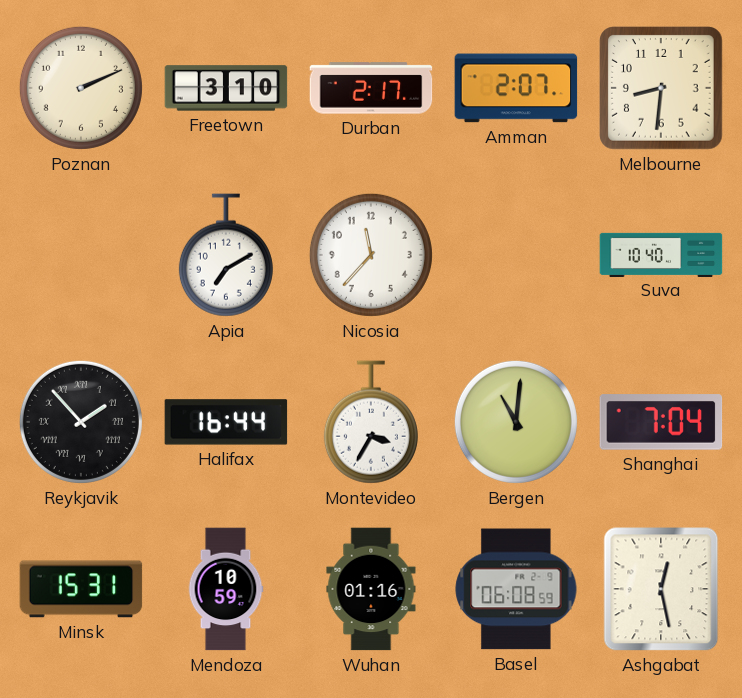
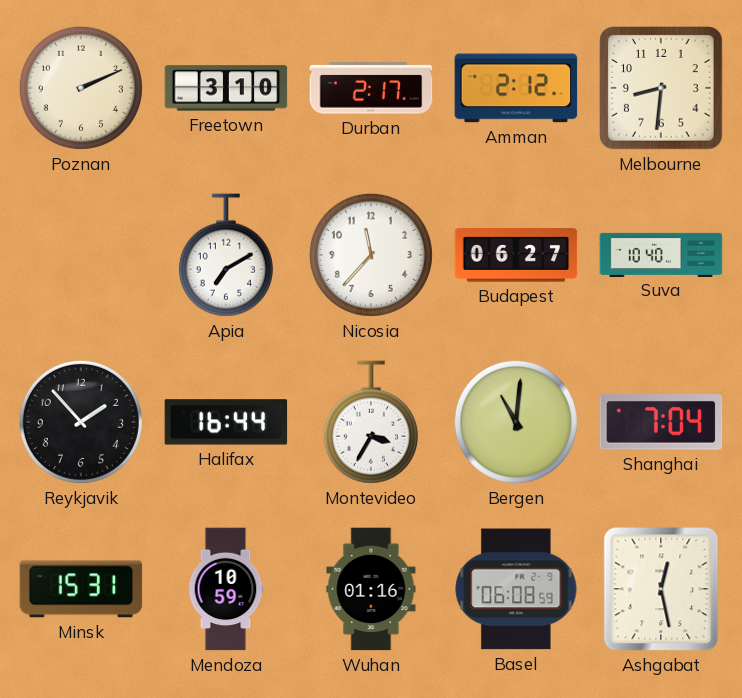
Amman: 2:07 -> 2:12 (516, 88)
Budapest: none -> 06:27 (516, 255)
Reykjavik numerals: Roman -> Arabic (81, 422)
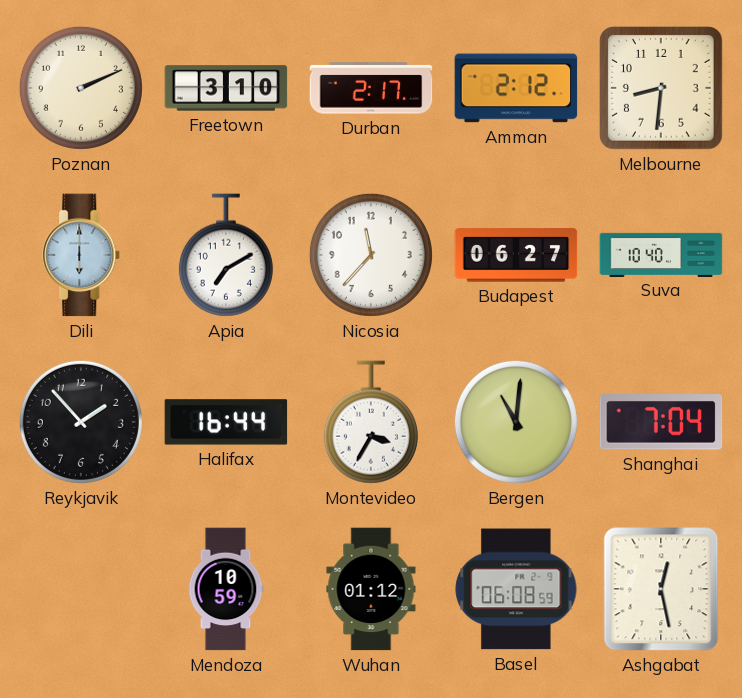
Dili: none -> 6:00 (82, 255)
Minsk: 15:31 -> none (81, 589)
Wuhan: 01:16 -> 01:12 (371, 589)
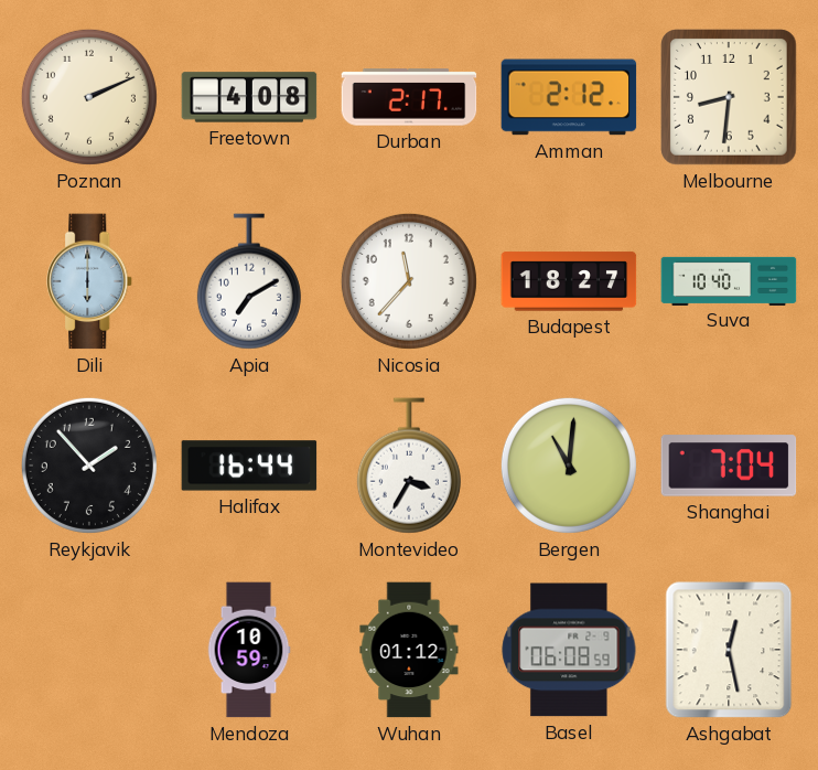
Freetown: 3:10 -> 4:08 (249, 97)
Budapest: 06:27 -> 18:27 (569, 281)
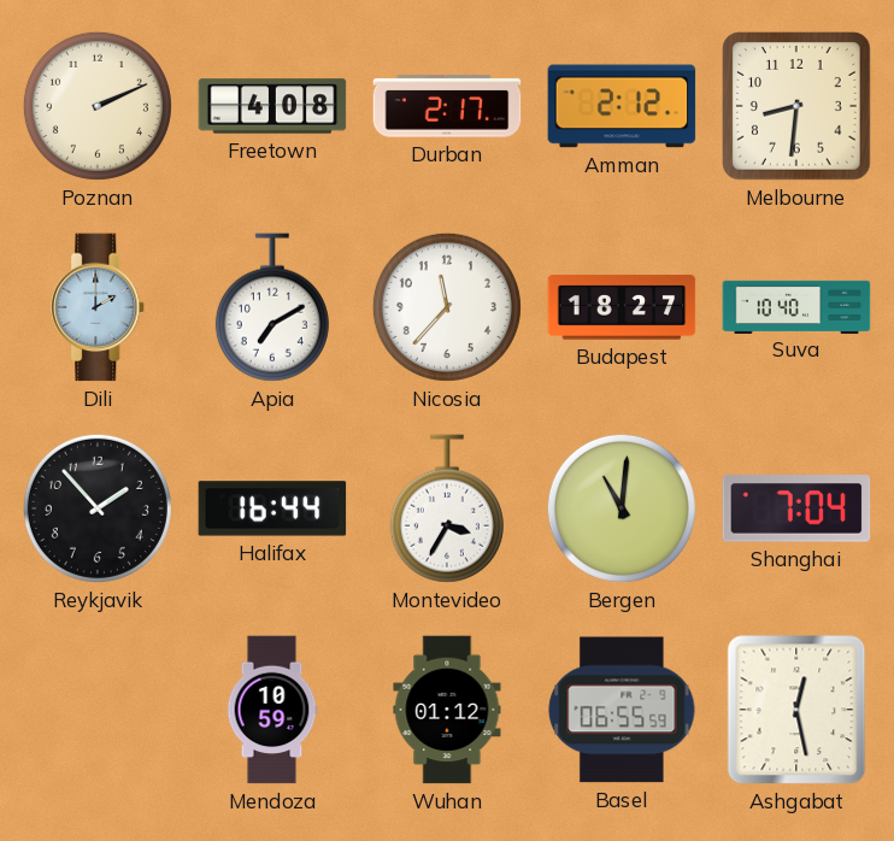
Dili: 6:00 -> 2:00 (99, 307)
Basel: 06:08 -> 06:55 (622, 710)
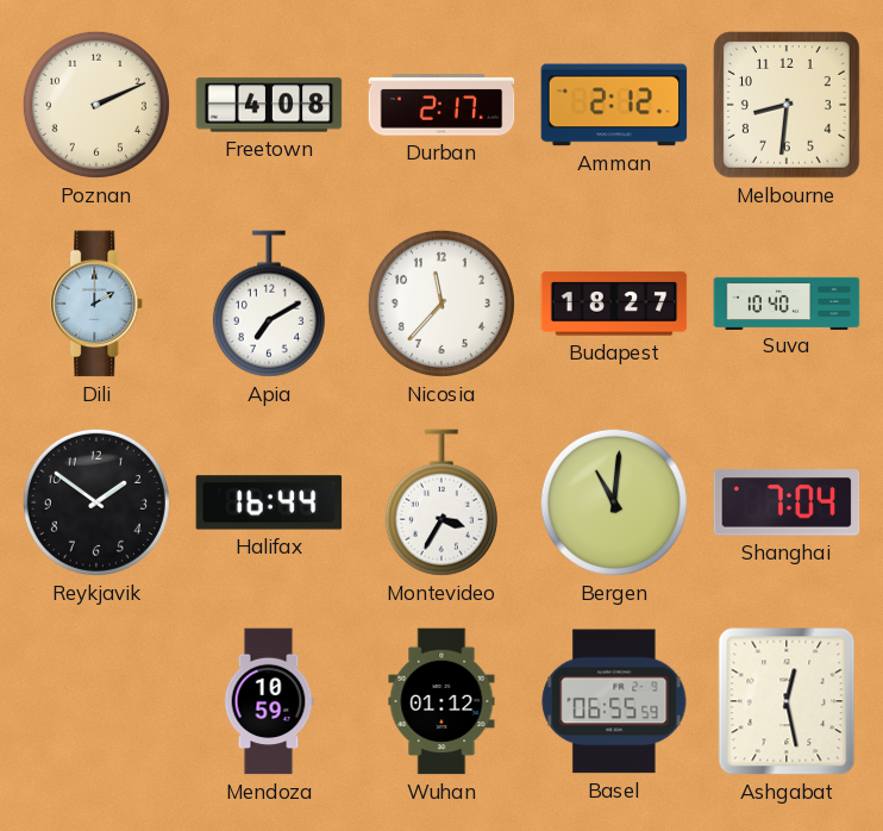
Reykjavik: 1:53 -> 1:51 (96, 502)
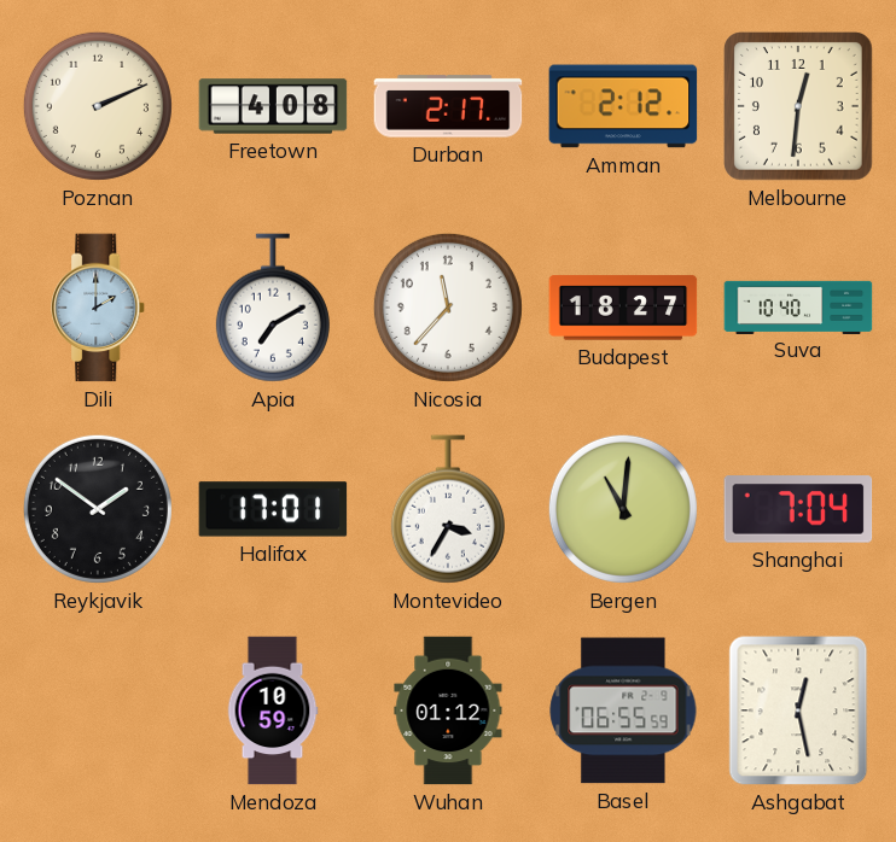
Melbourne: 8:31 -> 12:31 (799, 107)
Halifax: 16:44 -> 17:01 (273, 509)
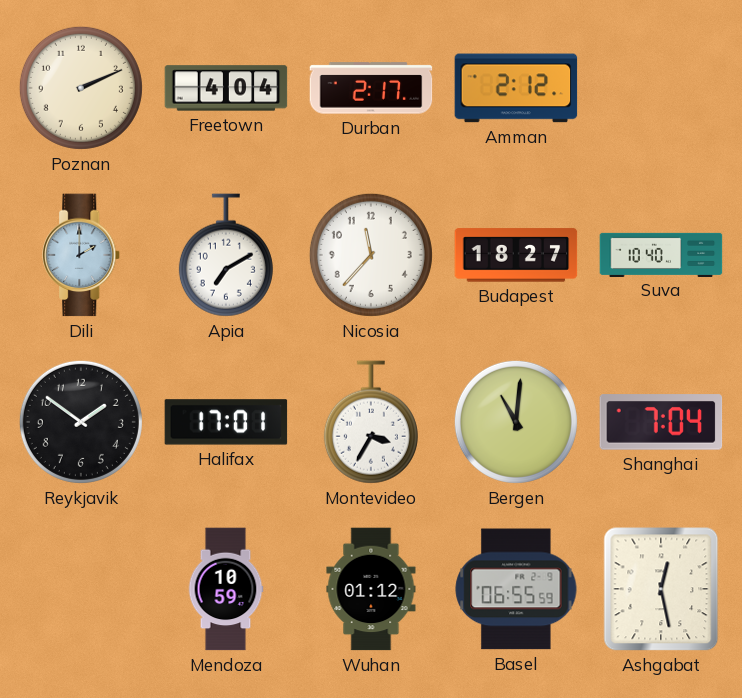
Freetown: 4:08 -> 4:04 (226, 88)
Melbourne: 12:31 -> none (799, 107)
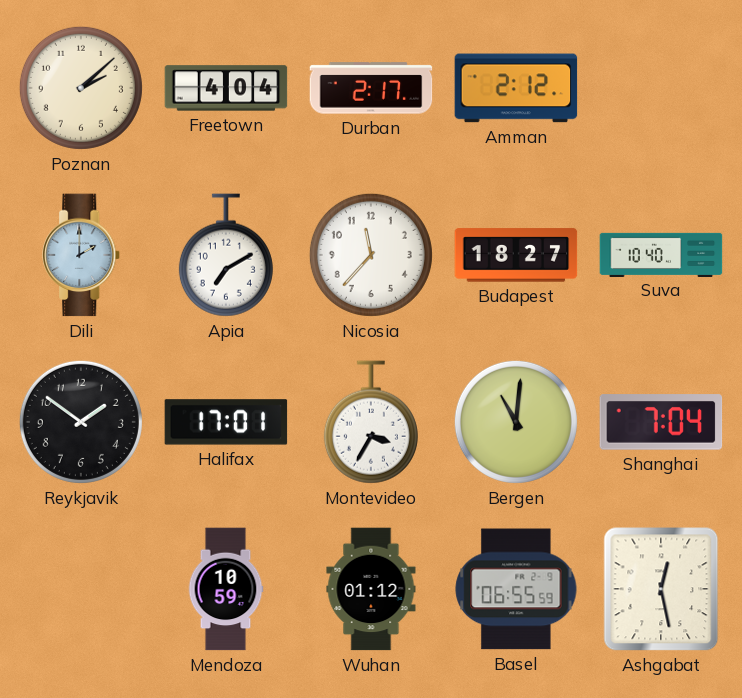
Poznan: 2:11 -> 2:08 (81, 88)
